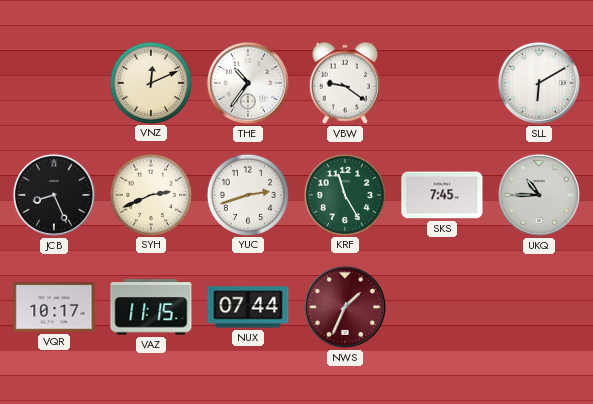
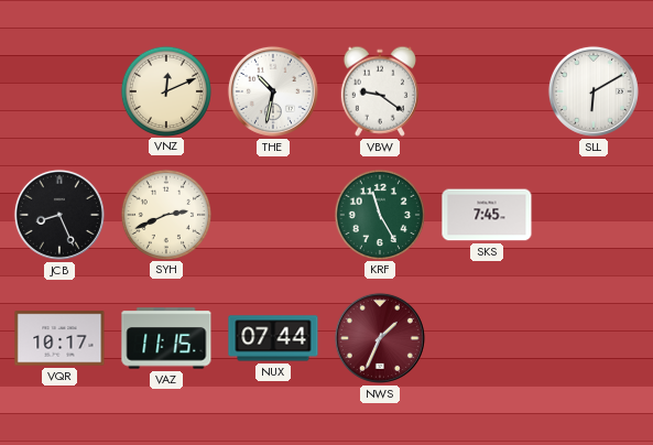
THE: 10:36 -> 10:32 (273, 91)
YUC: 2:42 -> none (247, 194)
UKQ: 10:45 -> none (539, 195)
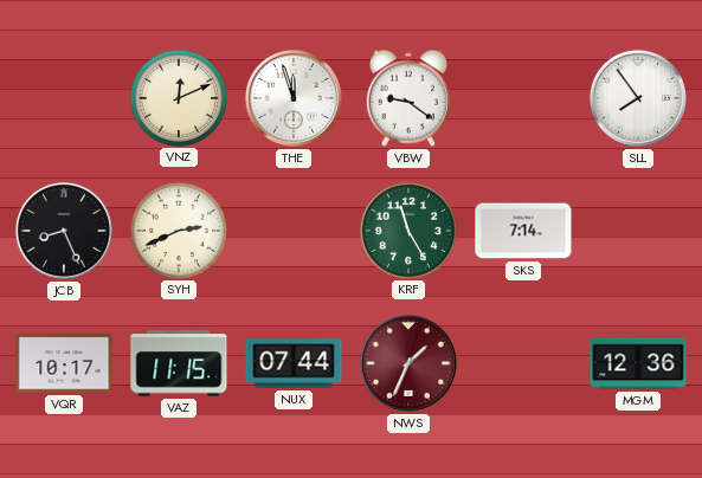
THE: 10:32 -> 11:57 (294, 98)
SLL: 6:10 -> 7:54 (638, 98)
SKS: 7:45 -> 7:14 (523, 231)
MGM: none -> 12:36 (638, 363)
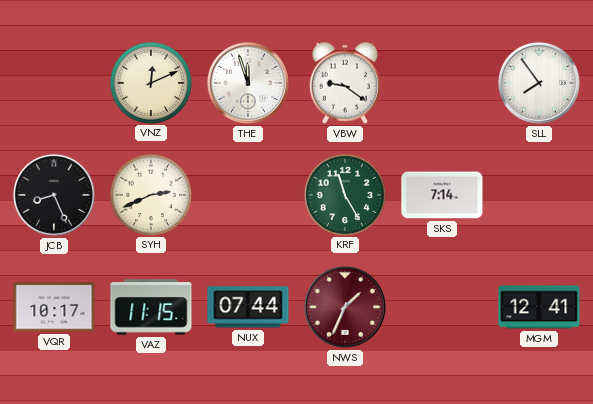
MGM: 12:36 -> 12:41 (539, 307)
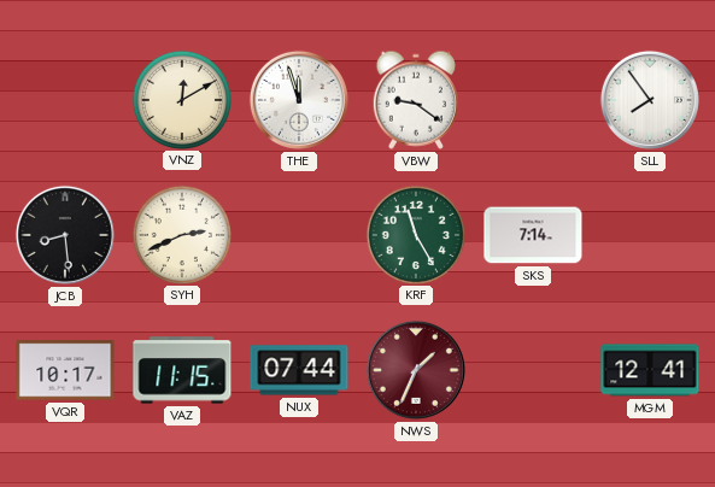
VNZ: 12:11 -> 12:10 (181, 99)
JCB: 8:26 -> 8:29 (65, 235)
